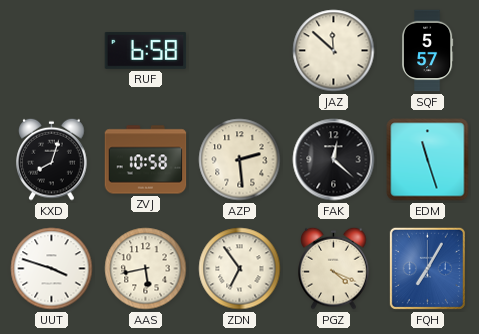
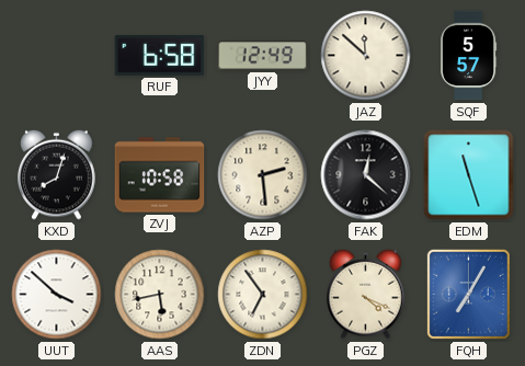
JYY: none -> 12:49 (263, 56)
UUT: 3:48 -> 3:52 (57, 295)
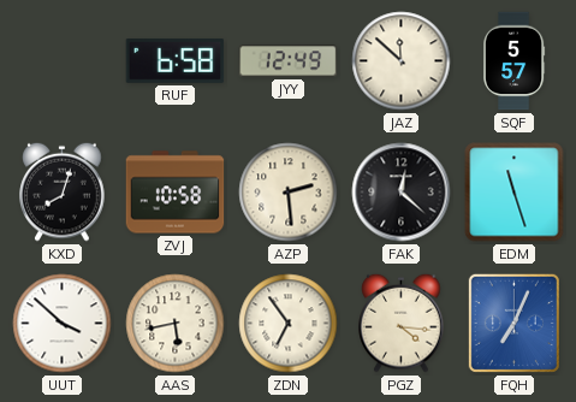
PGZ: 4:19 -> 4:16 (402, 323)
FQH: 7:05 -> 7:04 (513, 323)
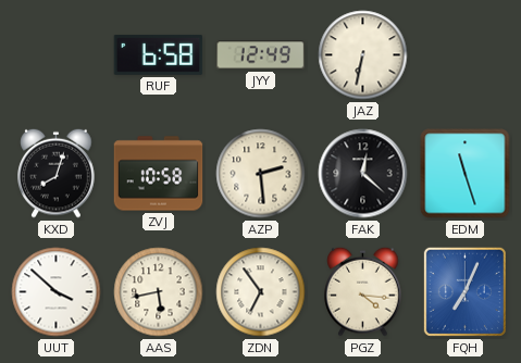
JAZ: 11:52 -> 6:32 (363, 55)
SQF: 5:57 -> none (515, 61)
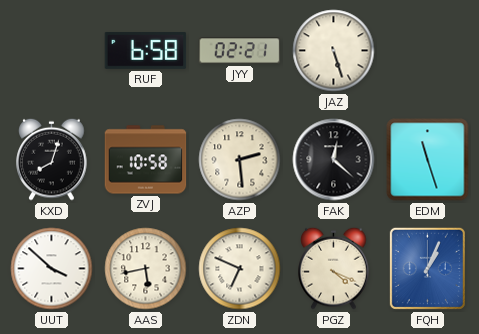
JYY: 12:49 -> 02:21 (240, 51)
JAZ: 6:32 -> 5:27 (334, 51)
ZDN: 6:54 -> 6:49 (240, 269)
PGZ: 4:16 -> 4:19 (334, 268)
FQH: 7:04 -> 1:04 (427, 268)
